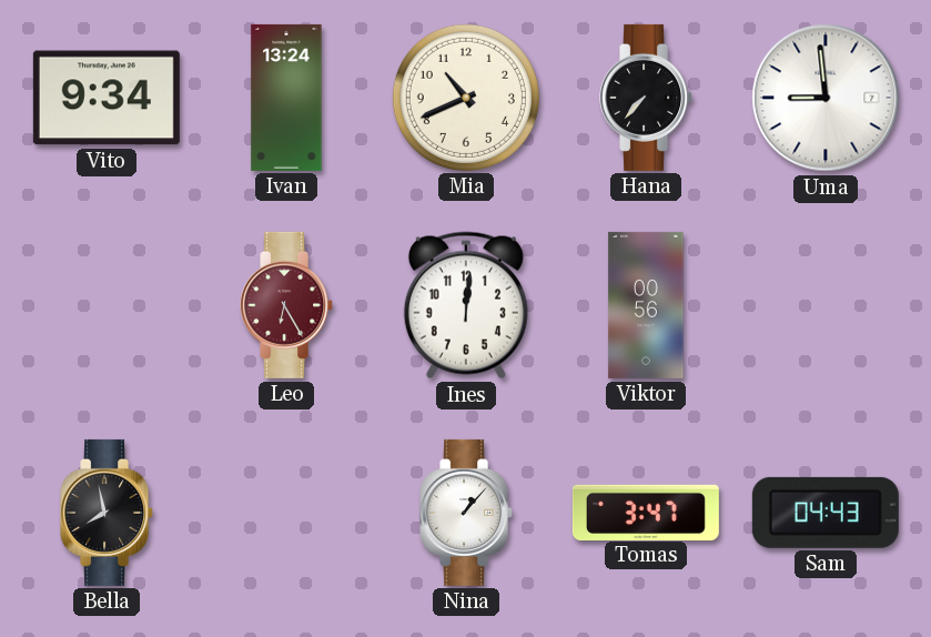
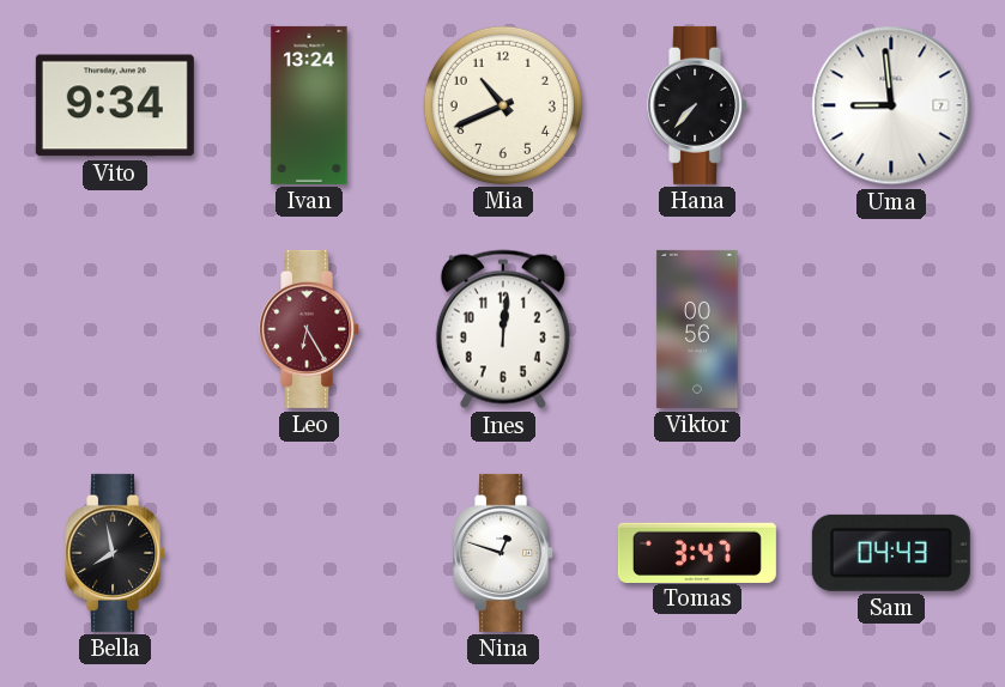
Nina: 1:07 -> 12:48 (504, 553)
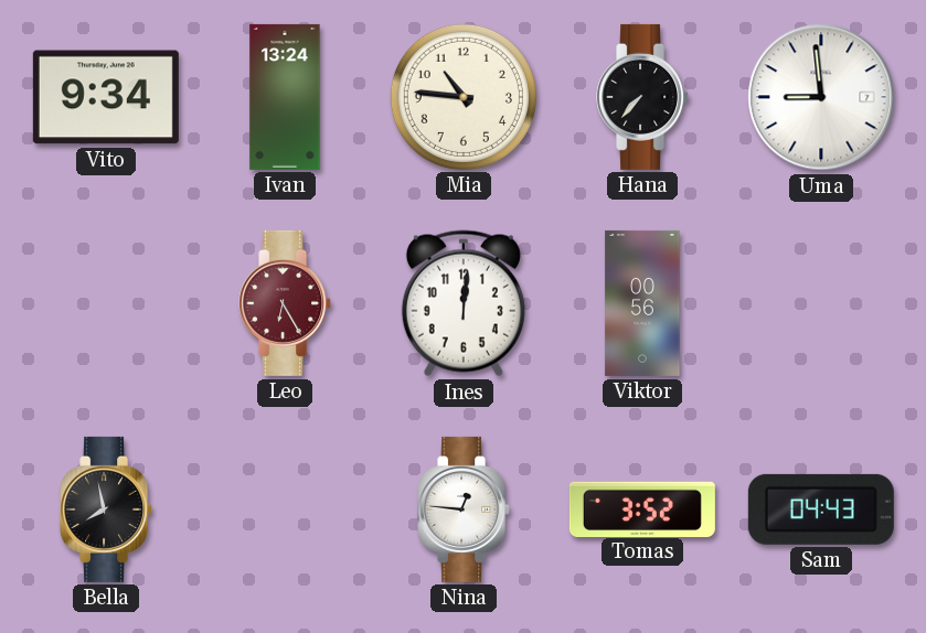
Mia: 10:41 -> 10:46 (464, 97)
Nina: 12:48 -> 12:46 (465, 509)
Tomas: 3:47 -> 3:52 (642, 508)
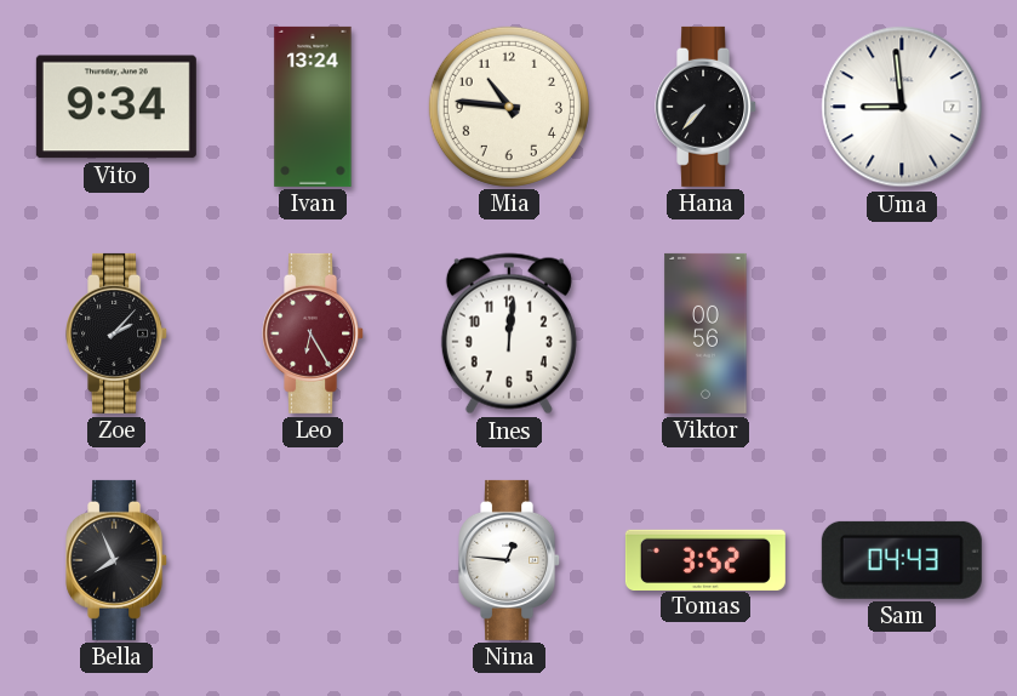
Zoe: none -> 2:07 (118, 333)
Bella: 7:58 -> 7:56 (118, 560)
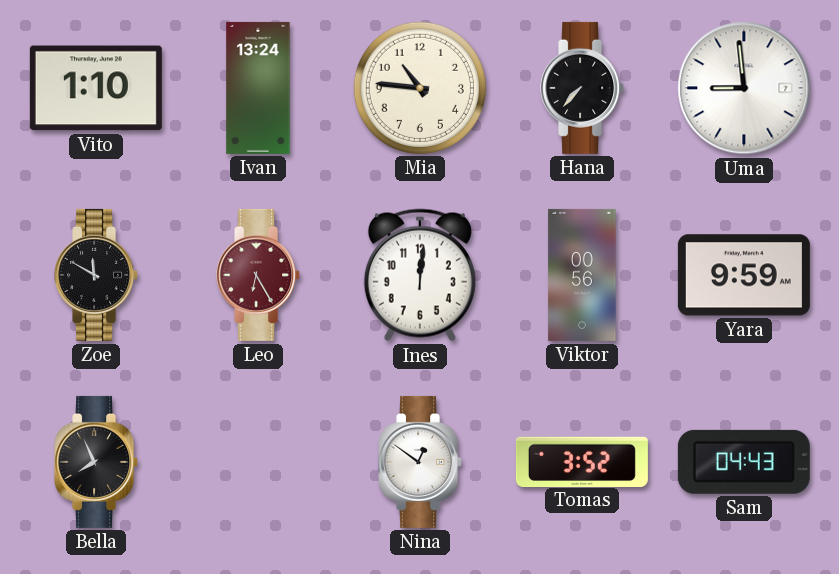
Vito: 9:34 -> 1:10 (96, 88)
Zoe: 2:07 -> 11:50 (97, 275)
Yara: none -> 9:59 (744, 275)
Nina: 12:46 -> 12:51 (421, 462)
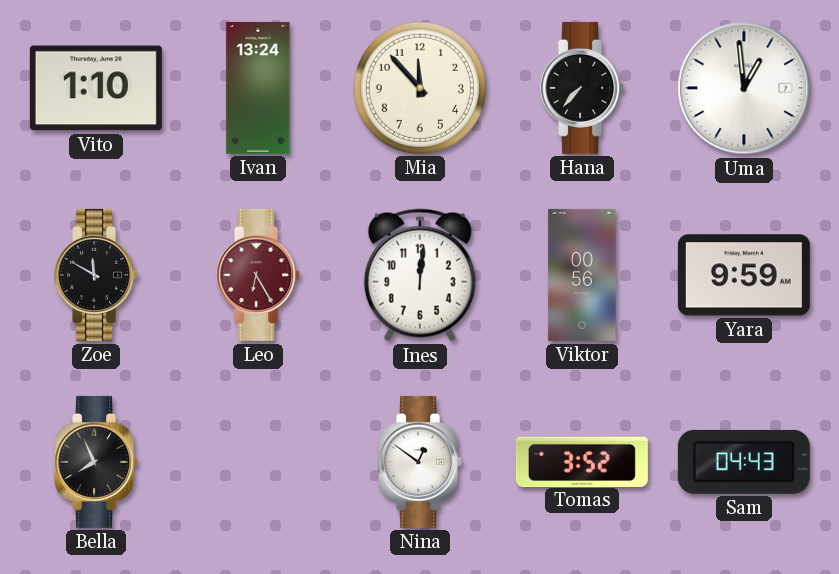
Mia: 10:46 -> 11:53 (420, 88)
Uma: 8:59 -> 12:59 (744, 88)
